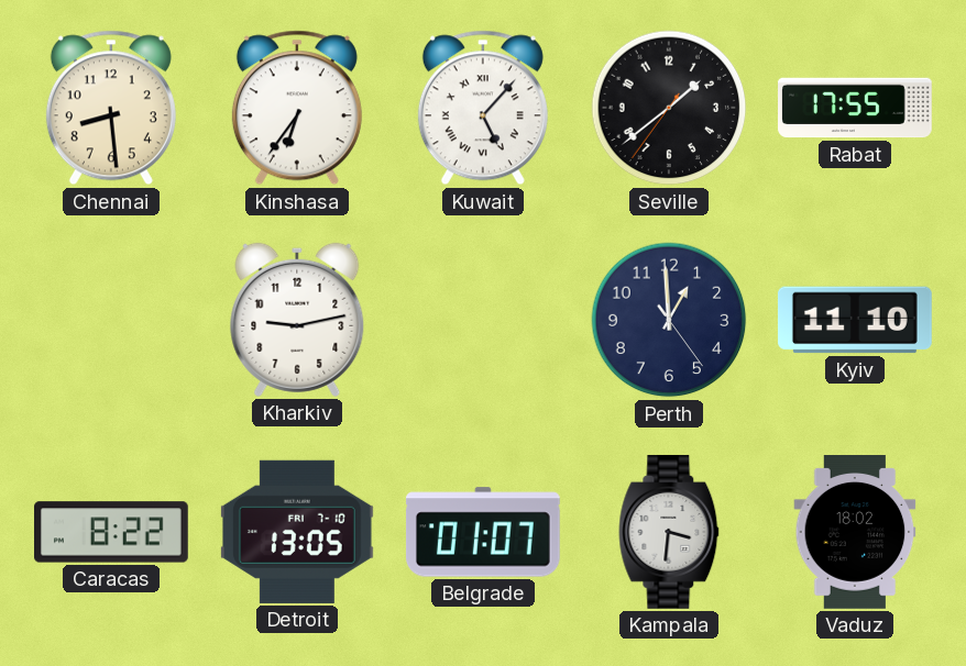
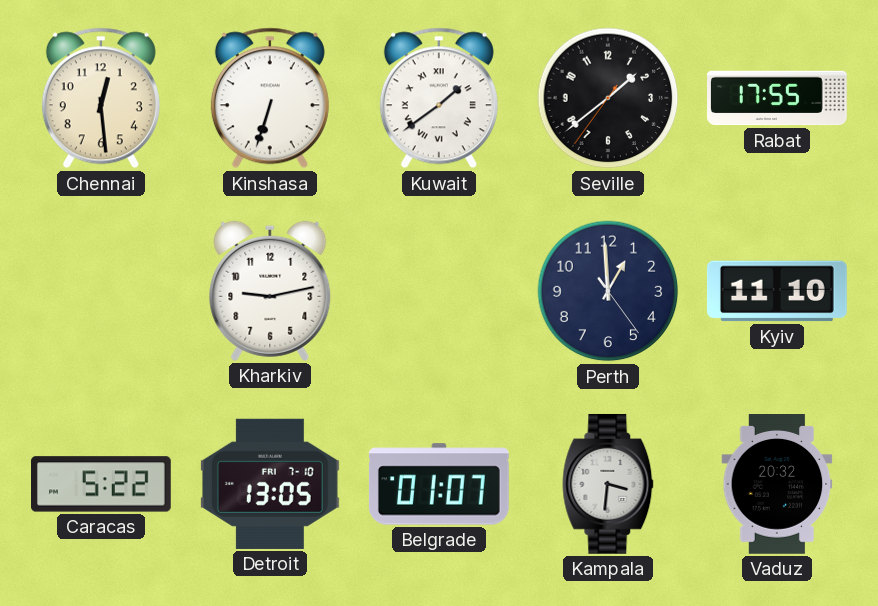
Chennai: 8:29 -> 12:29 (101, 98)
Kinshasa: 6:36 -> 6:33 (270, 98)
Kuwait: 5:07 -> 1:39 (439, 98)
Caracas: 8:22 -> 5:22 (102, 484)
Vaduz: 18:02 -> 20:32 (777, 485)
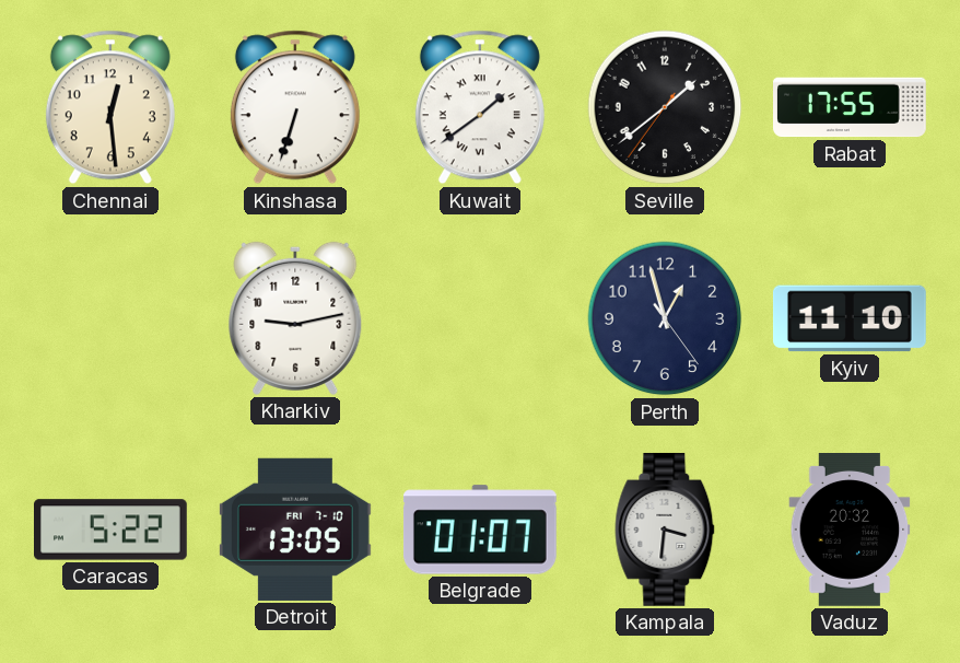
Perth: 12:59 -> 12:57 (665, 318)
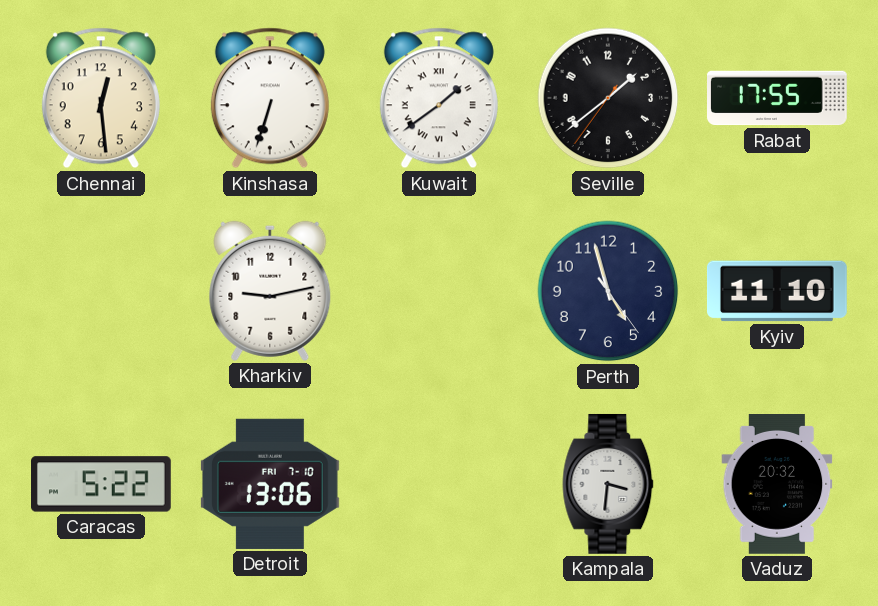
Perth: 12:57 -> 4:57 (608, 291)
Detroit: 13:05 -> 13:06 (270, 484)
Belgrade: 01:07 -> none (480, 530)
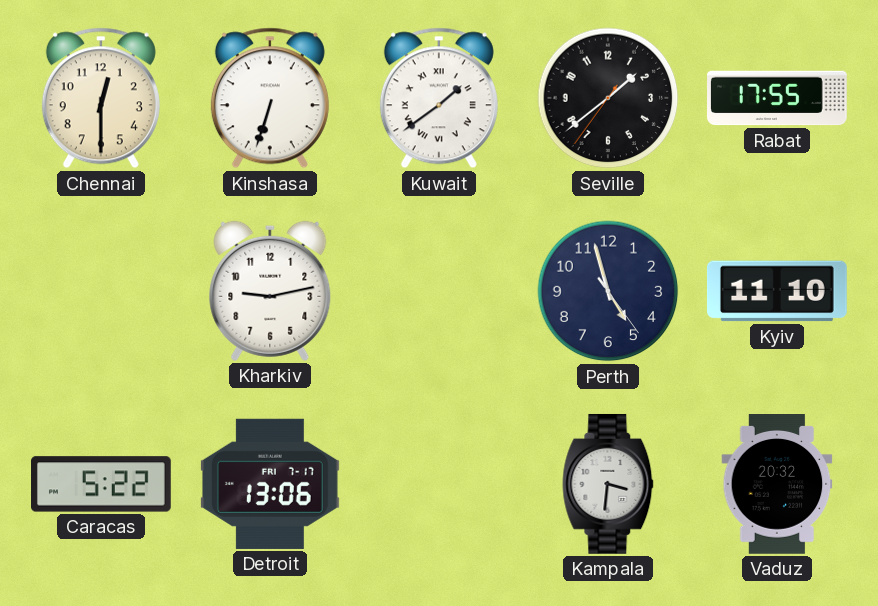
Chennai: 12:29 -> 12:30 (101, 98)
Detroit date: FRI 7-10 -> FRI 7-17 (270, 484)
